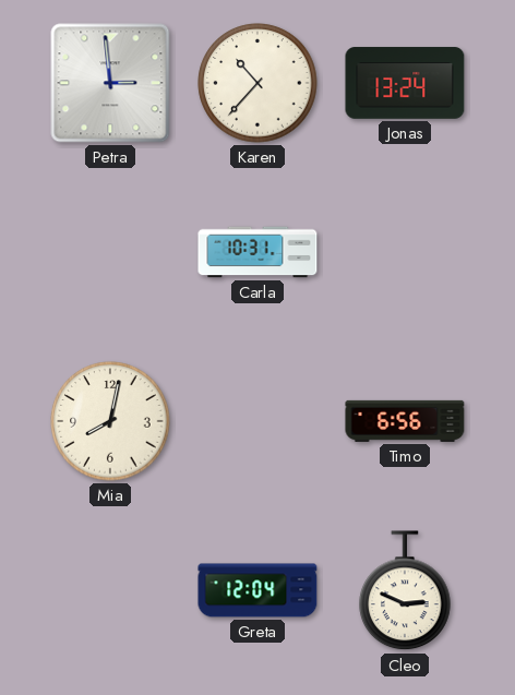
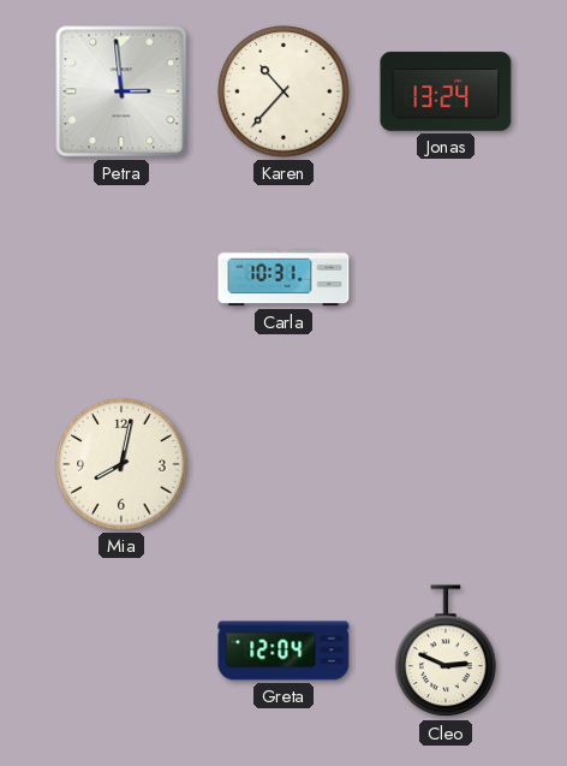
Timo: 6:56 -> none (405, 421)
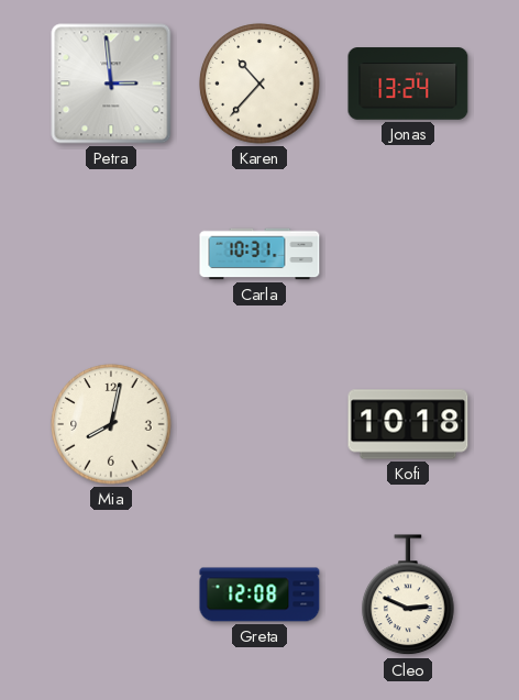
Kofi: none -> 10:18 (408, 424)
Greta: 12:04 -> 12:08 (259, 595)
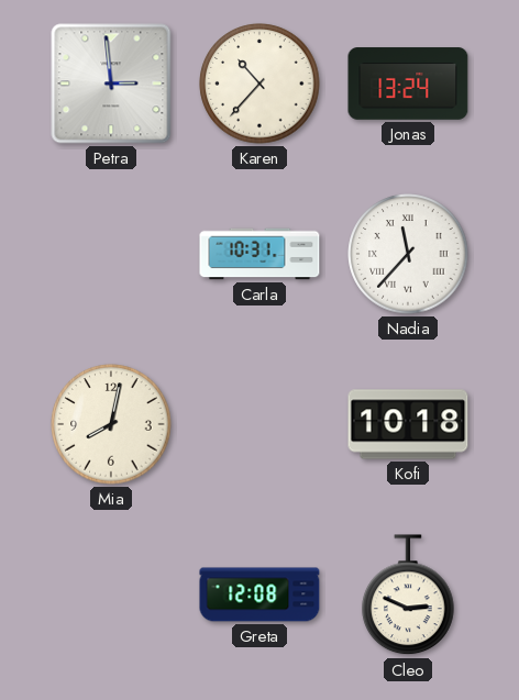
Nadia: none -> 11:37 (408, 254)
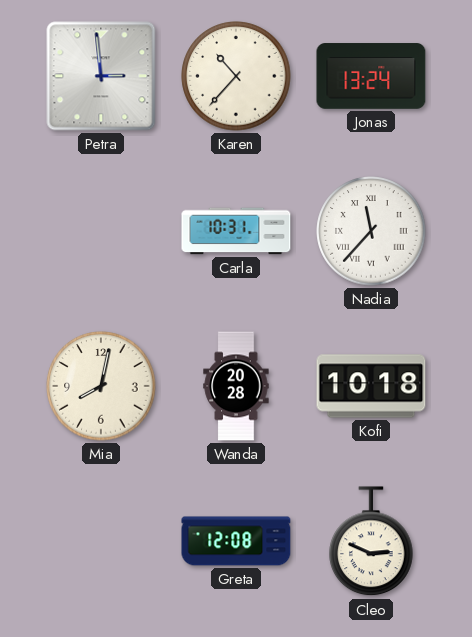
Wanda: none -> 20:28 (236, 386)
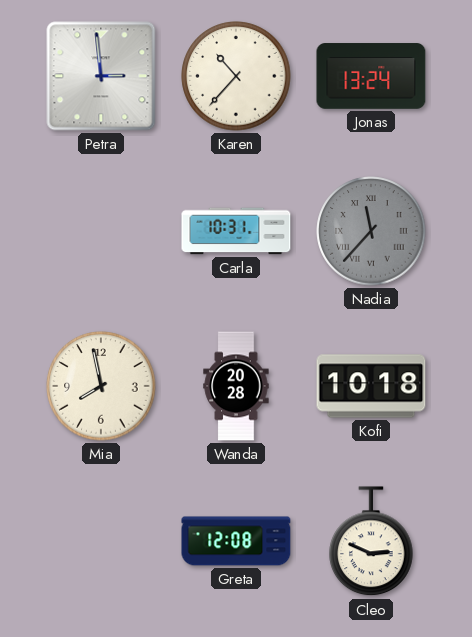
Nadia dial: white -> grey (371, 231)
Mia: 8:02 -> 7:58 (101, 386)
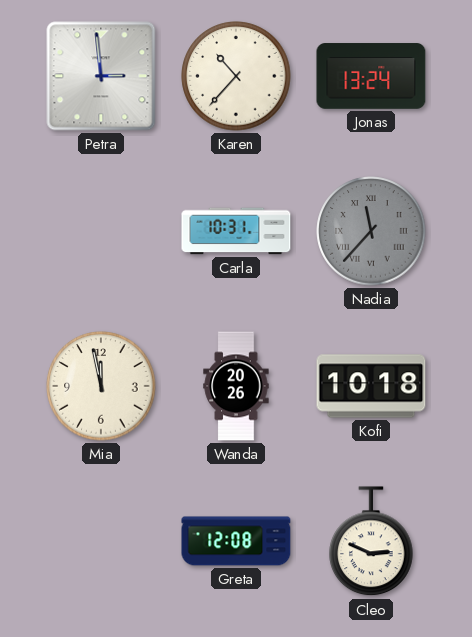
Mia: 7:58 -> 11:58 (101, 386)
Wanda: 20:28 -> 20:26 (236, 386)
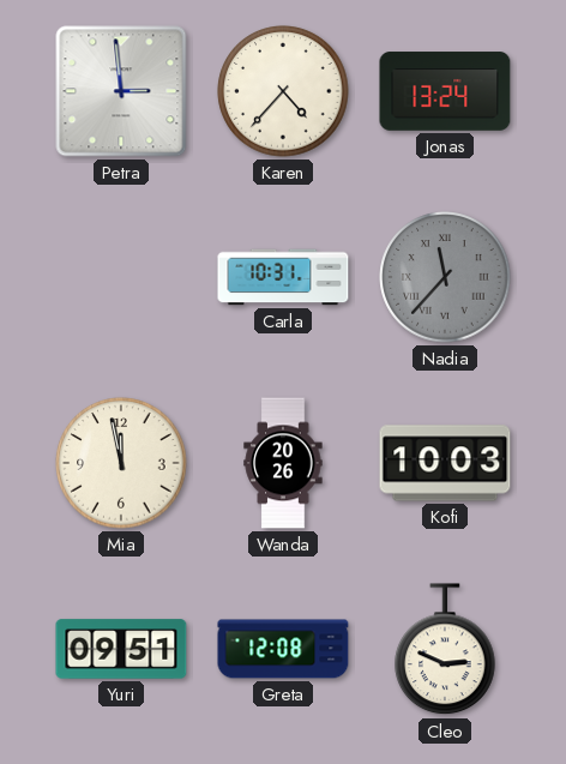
Karen: 10:37 -> 4:37 (283, 91)
Kofi: 10:18 -> 10:03 (445, 463)
Yuri: none -> 09:51 (121, 649)
